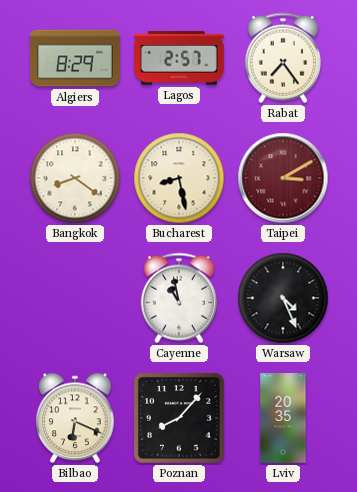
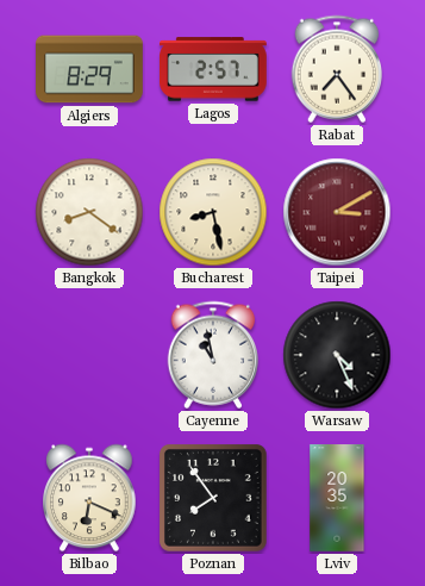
Poznan: 8:07 -> 7:54 (213, 498)
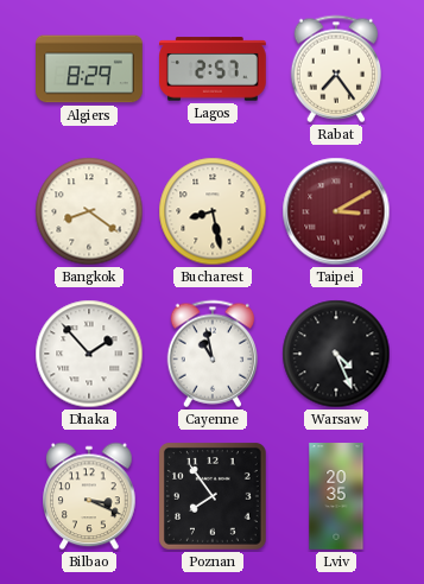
Dhaka: none -> 1:53 (89, 354)
Bilbao: 6:19 -> 3:19 (89, 496)
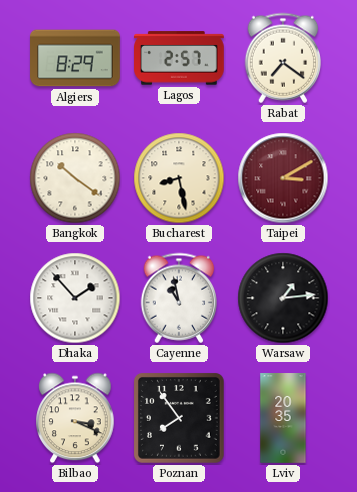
Rabat: 7:24 -> 7:21 (283, 58)
Bangkok: 8:21 -> 10:21 (75, 178)
Warsaw: 4:26 -> 1:14 (283, 298)
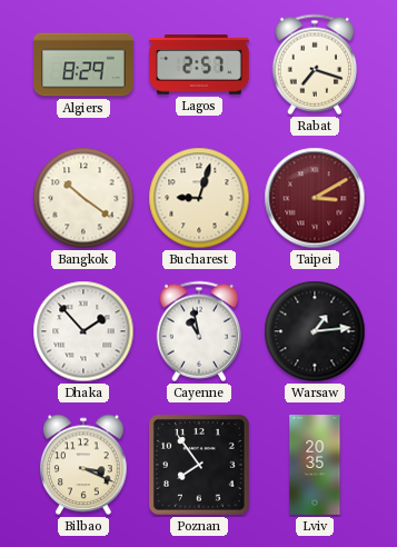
Rabat: 7:21 -> 7:18 (315, 64)
Bucharest: 8:28 -> 9:03 (199, 198)
